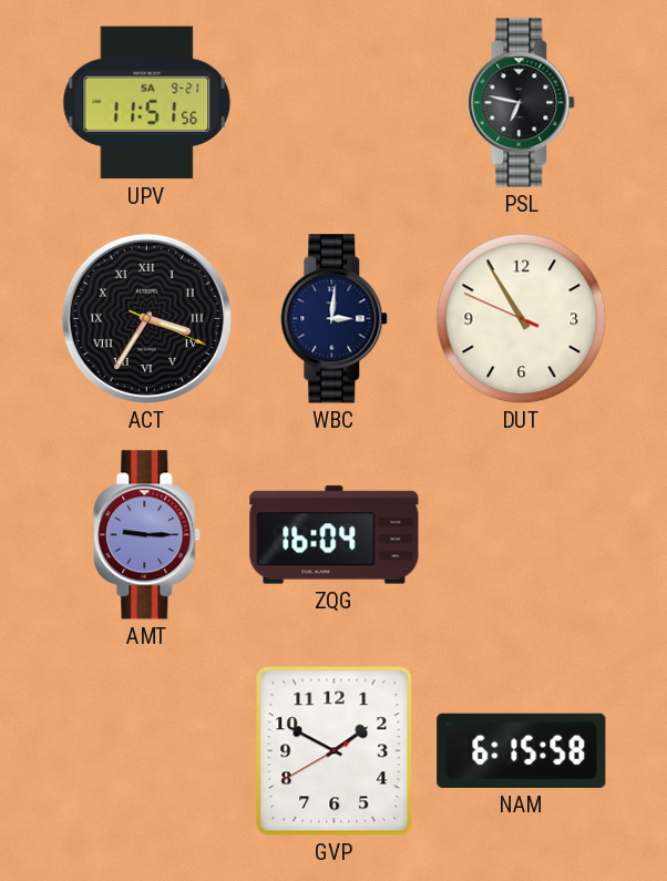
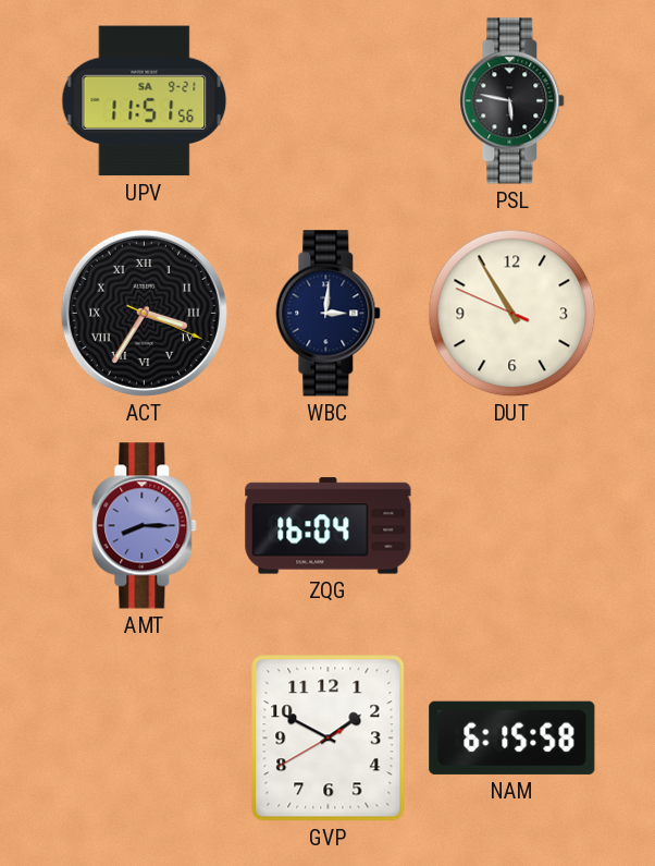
PSL: 6:47 -> 5:47 (512, 101)
AMT: 9:15 -> 8:15 (145, 526)
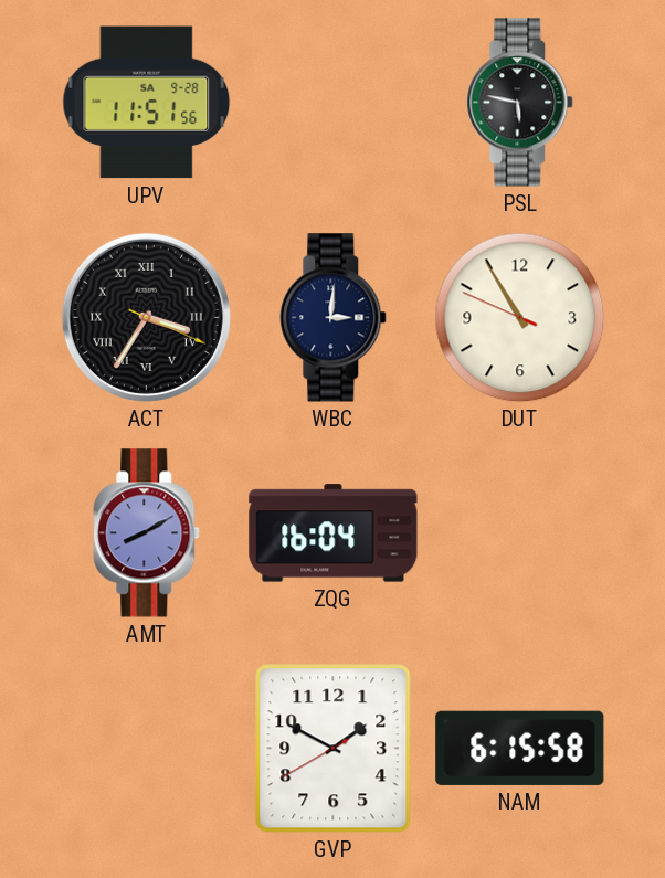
UPV date: SA 9-21 -> SA 9-28 (147, 103)
AMT: 8:15 -> 8:10 (147, 533)
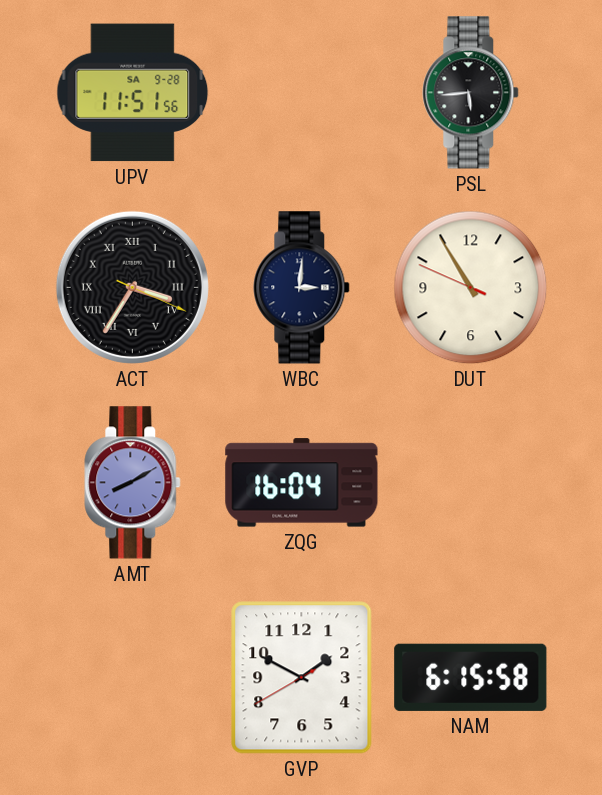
PSL: 5:47 -> 5:44 (471, 93)
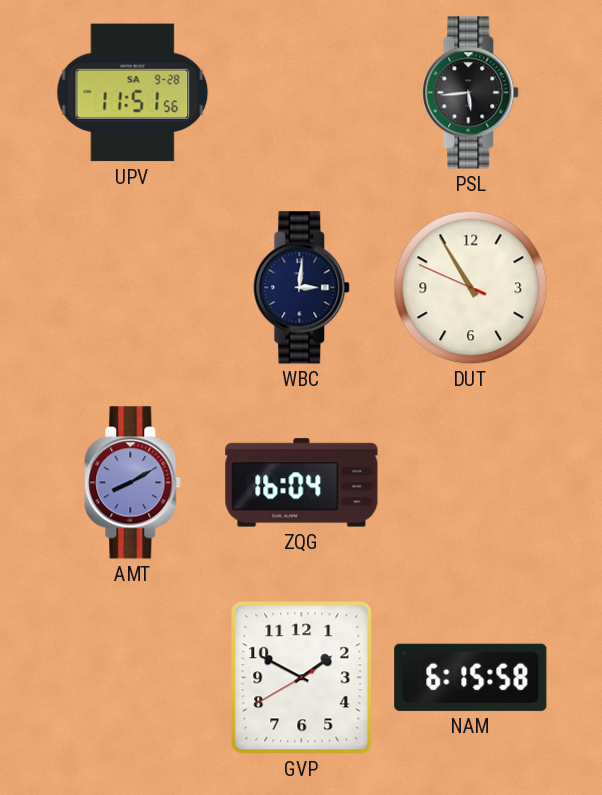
ACT: 3:35 -> none (132, 287)
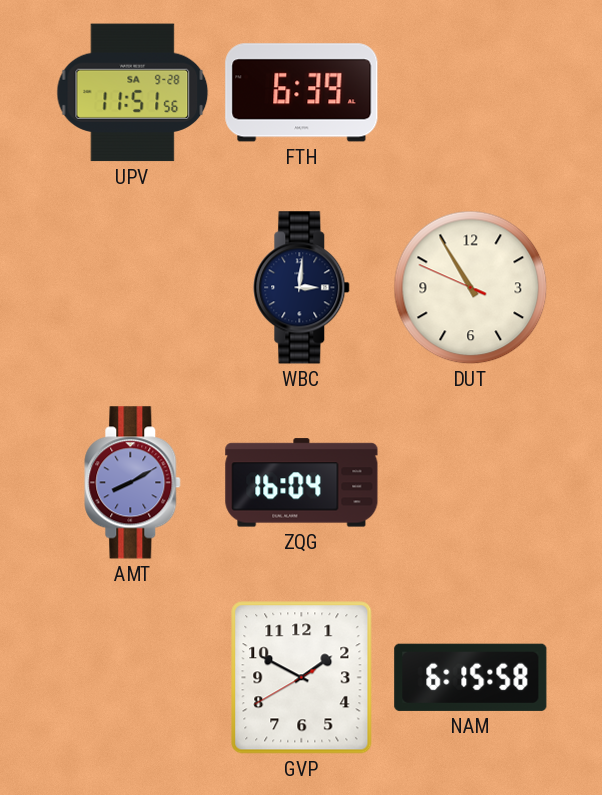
FTH: none -> 6:39 (302, 93)
PSL: 5:44 -> none (471, 93)
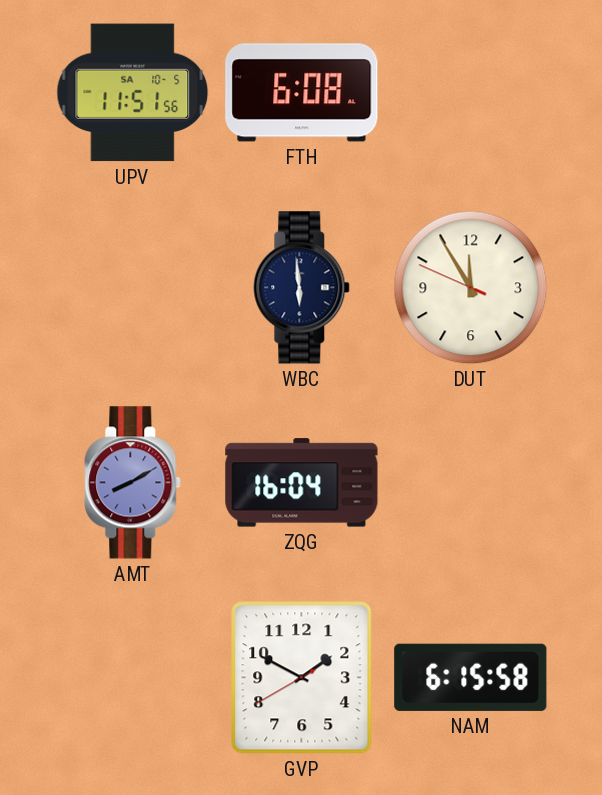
UPV date: SA 9-28 -> SA 10-5 (133, 93)
FTH: 6:39 -> 6:08 (302, 93)
WBC: 3:01 -> 5:59 (302, 288)
DUT: 10:54 -> 11:54 (471, 288)
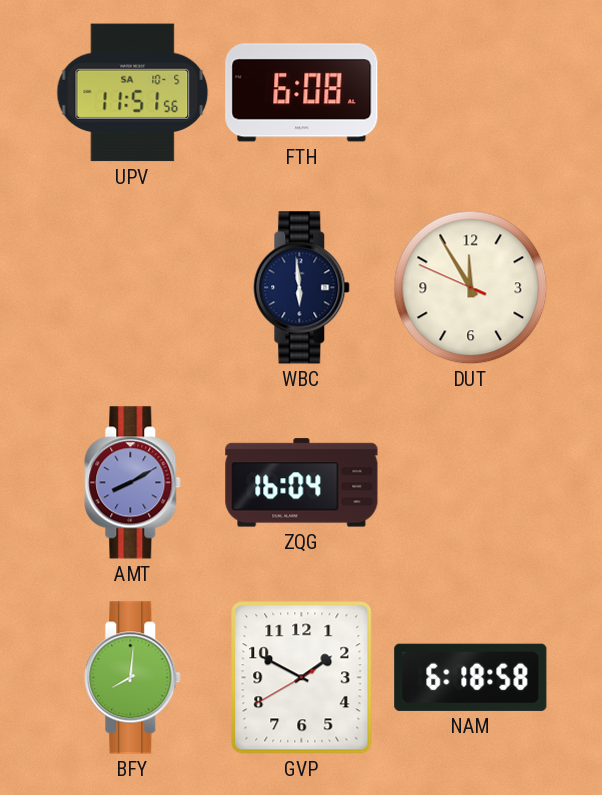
BFY: none -> 8:01 (133, 678)
NAM: 6:15 -> 6:18 (471, 677)
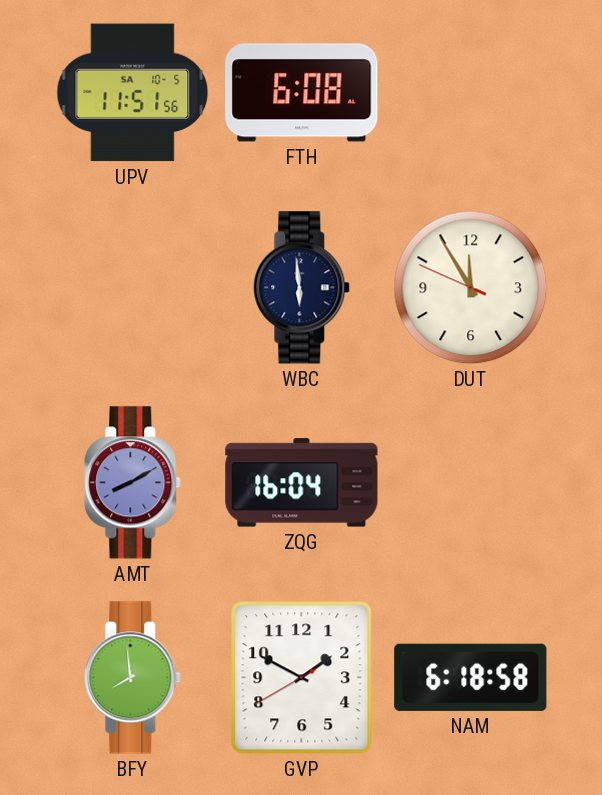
BFY: 8:01 -> 7:59 (133, 678)
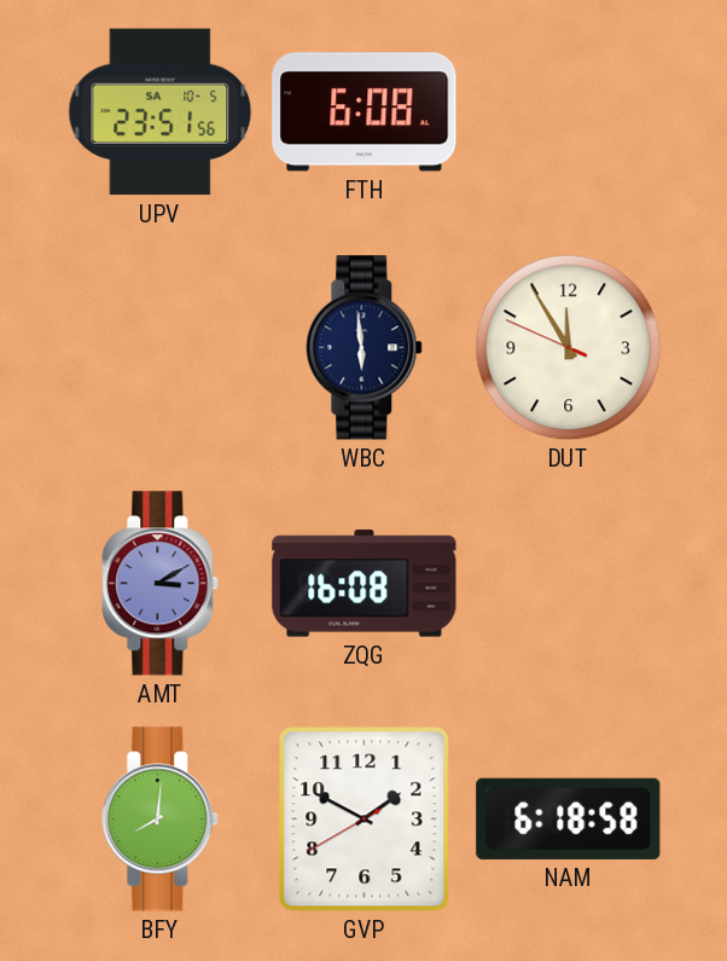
UPV: 11:51 -> 23:51 (161, 112)
AMT: 8:10 -> 3:10 (161, 584)
ZQG: 16:04 -> 16:08 (365, 584)
BFY: 7:59 -> 8:01 (161, 820)
